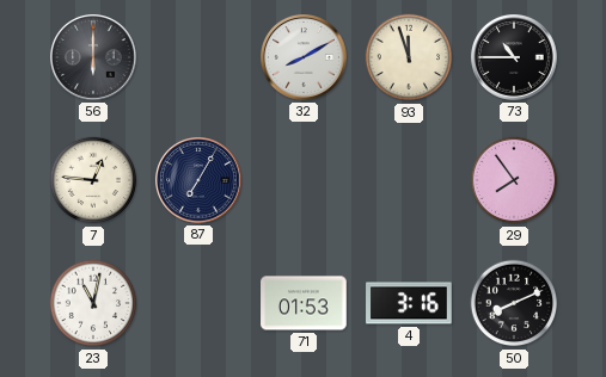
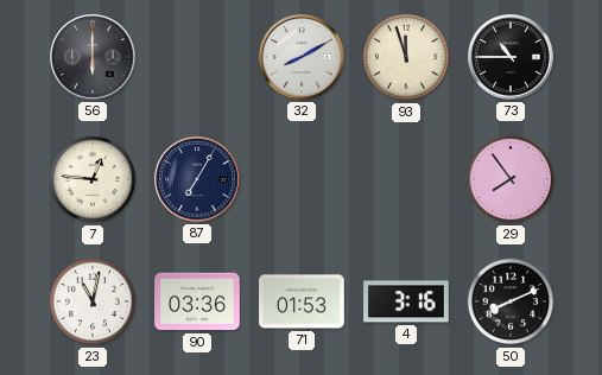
90: none -> 03:36 (197, 301)
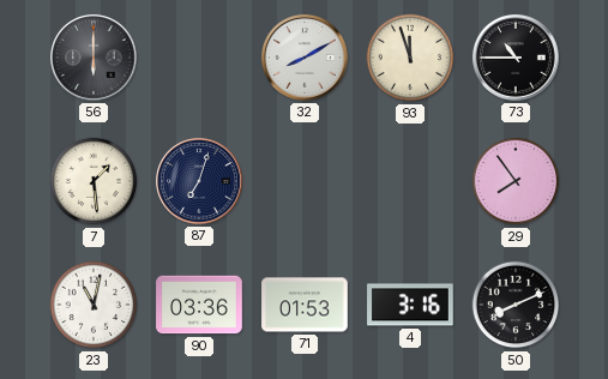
7: 12:46 -> 1:29 (94, 181)
87: 7:05 -> 7:03 (200, 182)
